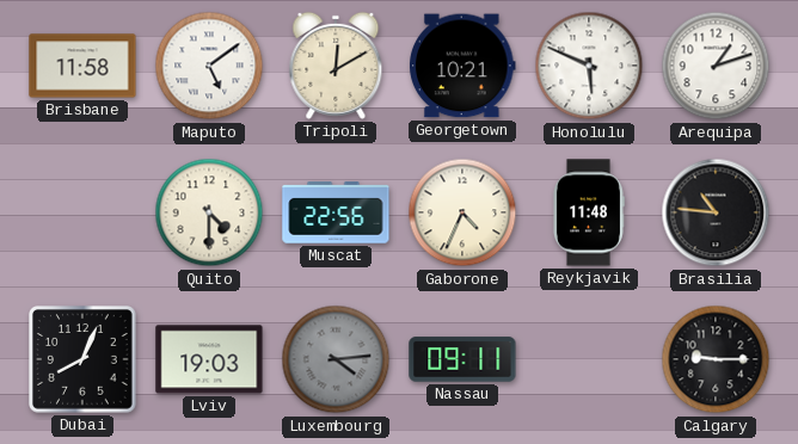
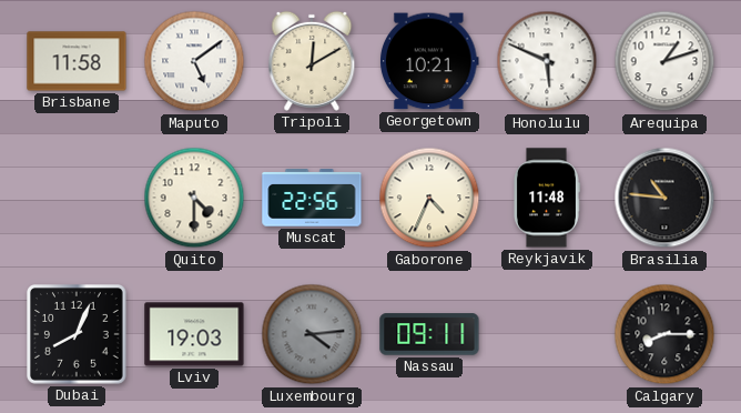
Calgary: 9:15 -> 8:15 (664, 334)
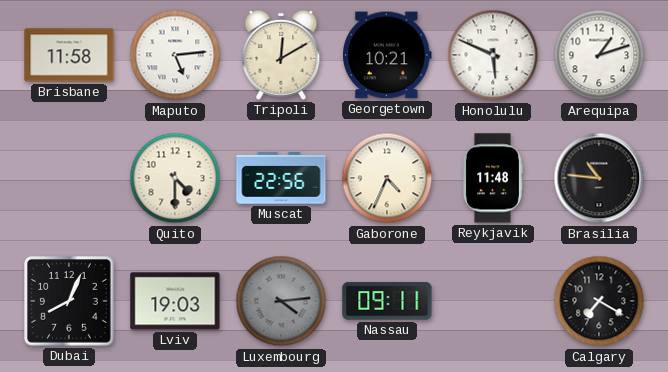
Maputo: 5:09 -> 5:14 (175, 55)
Calgary: 8:15 -> 7:20 (599, 301)
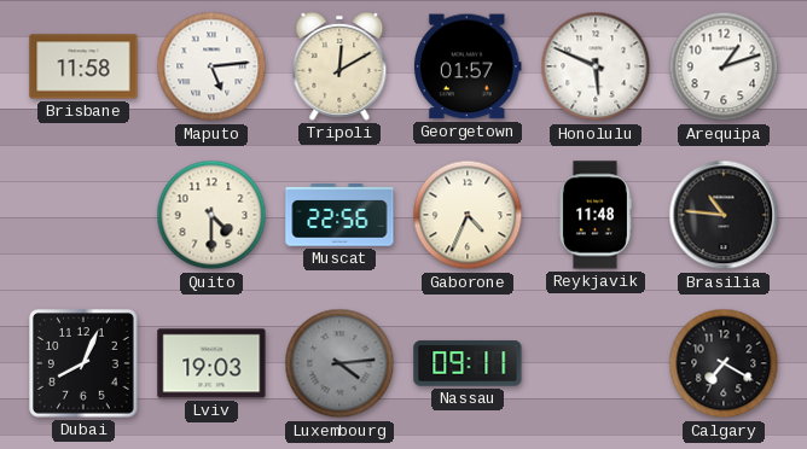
Georgetown: 10:21 -> 01:57 (469, 66)
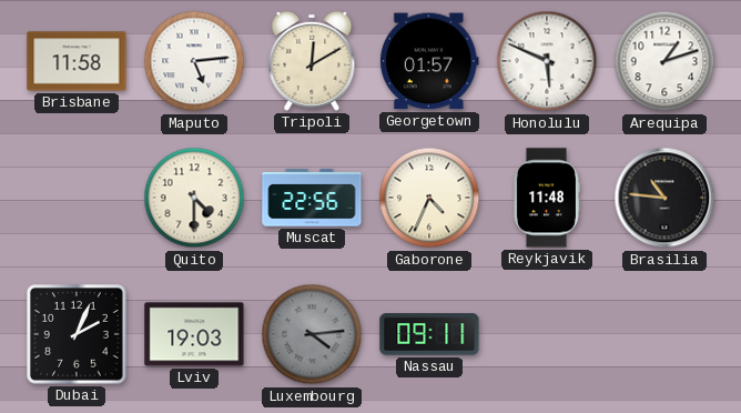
Dubai: 8:04 -> 2:04 (78, 335)
Calgary: 7:20 -> none (724, 363)
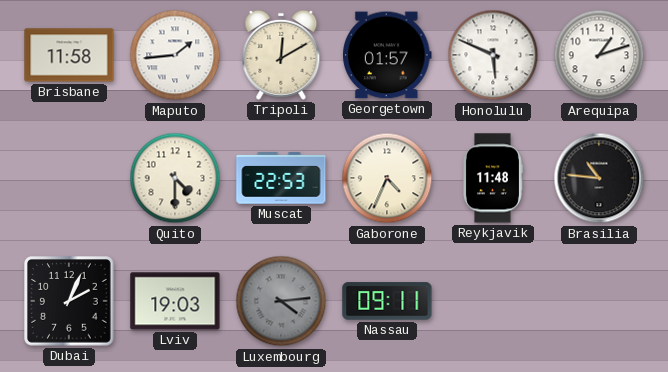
Maputo: 5:14 -> 1:44 (175, 55)
Muscat: 22:56 -> 22:53 (281, 178)
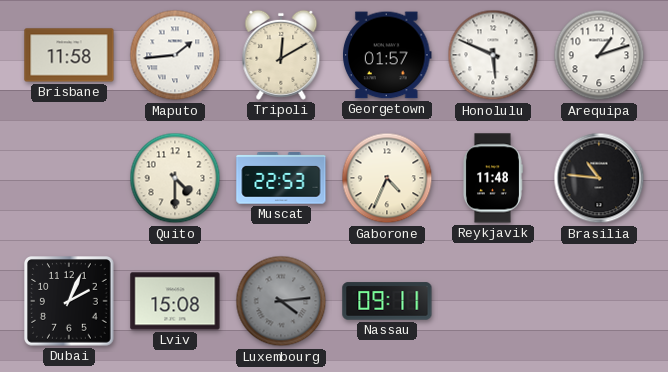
Lviv: 19:03 -> 15:08 (175, 301)
